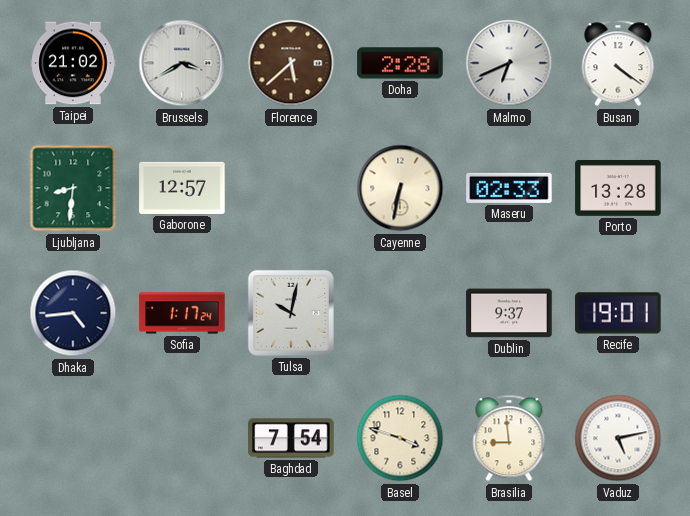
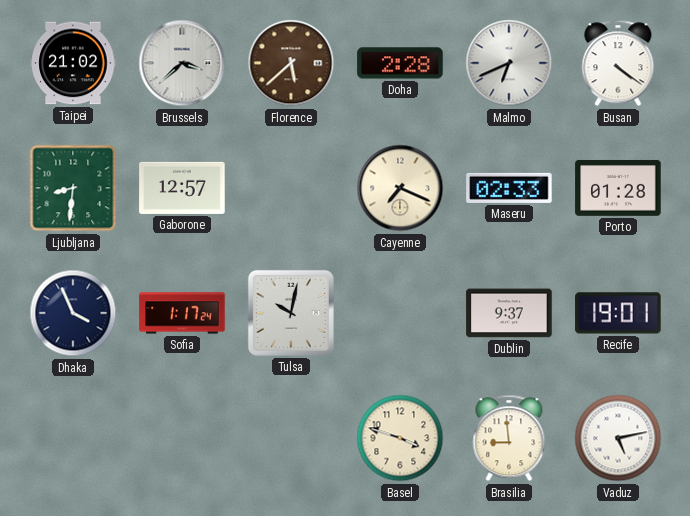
Brussels: 3:40 -> 3:38 (182, 63)
Cayenne: 6:32 -> 7:19 (400, 188)
Porto: 13:28 -> 01:28 (618, 188)
Dhaka: 4:44 -> 3:56 (73, 313)
Baghdad: 7:54 -> none (291, 438)
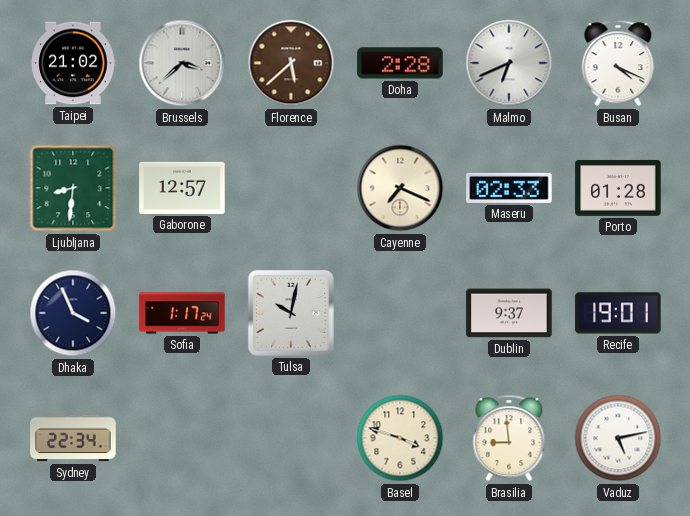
Busan: 4:21 -> 4:19 (618, 63)
Sydney: none -> 22:34 (73, 438)
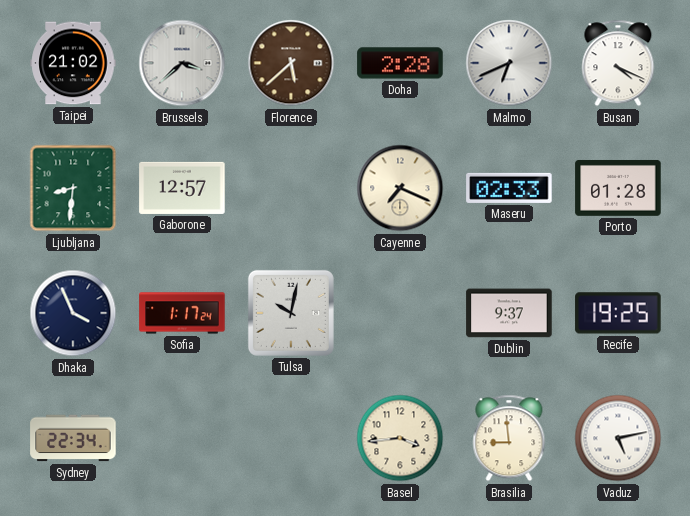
Recife: 19:01 -> 19:25 (618, 313)
Basel: 3:48 -> 3:44 (400, 438)
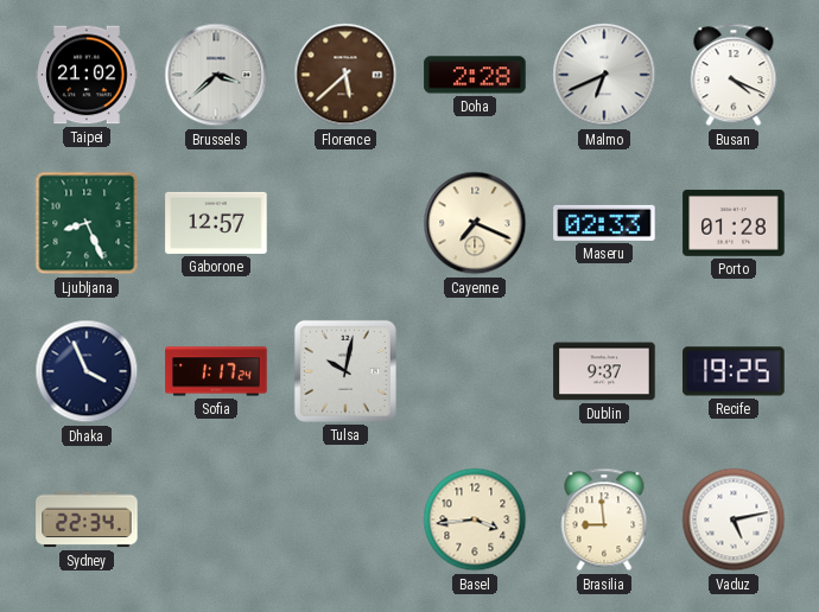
Ljubljana: 8:31 -> 8:26 (87, 223)
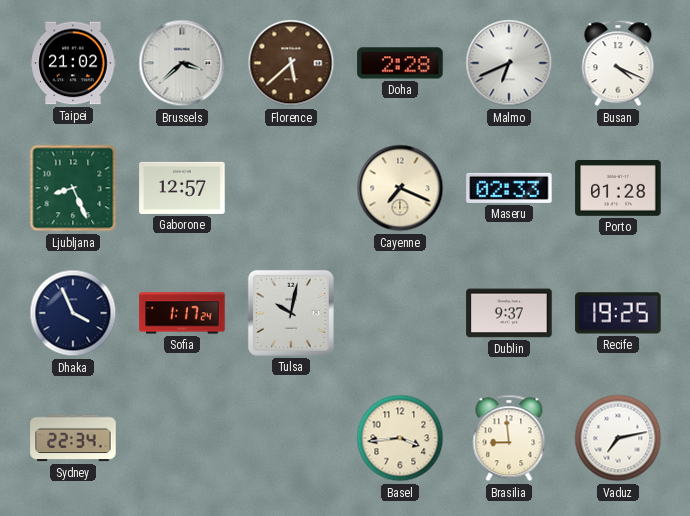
Vaduz: 5:13 -> 7:13 (618, 438)
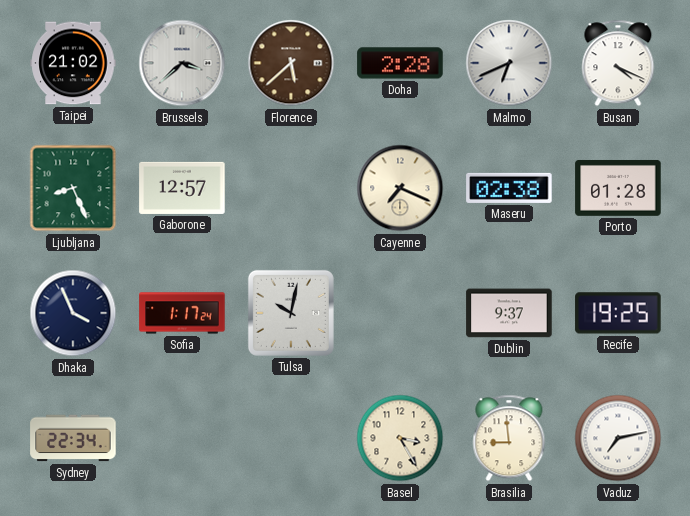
Maseru: 02:33 -> 02:38 (509, 188)
Basel: 3:44 -> 3:25 (400, 438)
